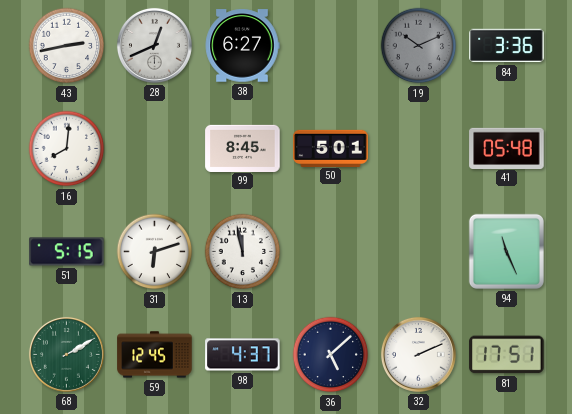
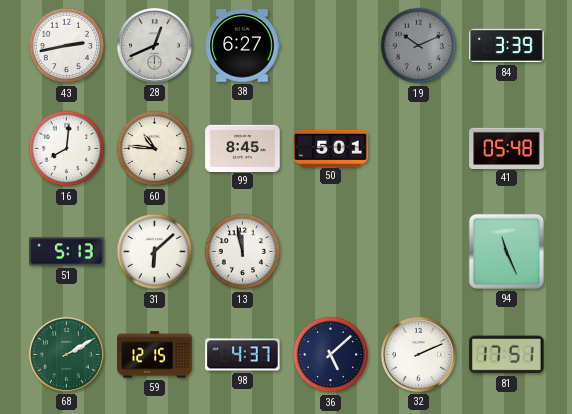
84: 3:36 -> 3:39 (507, 46)
60: none -> 10:46 (155, 149)
51: 5:15 -> 5:13 (67, 252)
31: 6:12 -> 6:08 (155, 252)
59: 12:45 -> 12:15 (155, 355)
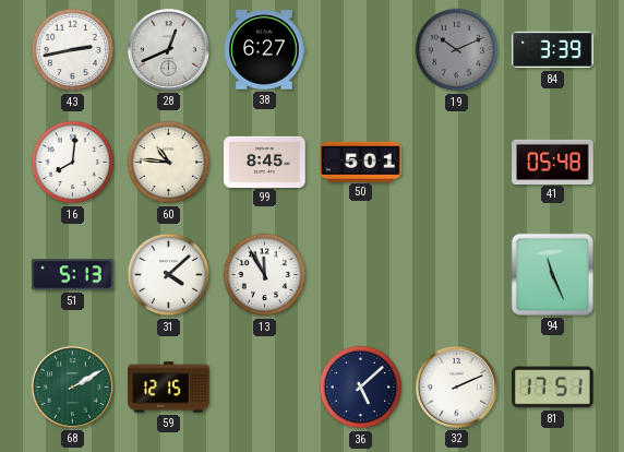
31: 6:08 -> 4:08 (169, 275)
13: 11:58 -> 11:55 (265, 275)
98: 4:37 -> none (243, 355)
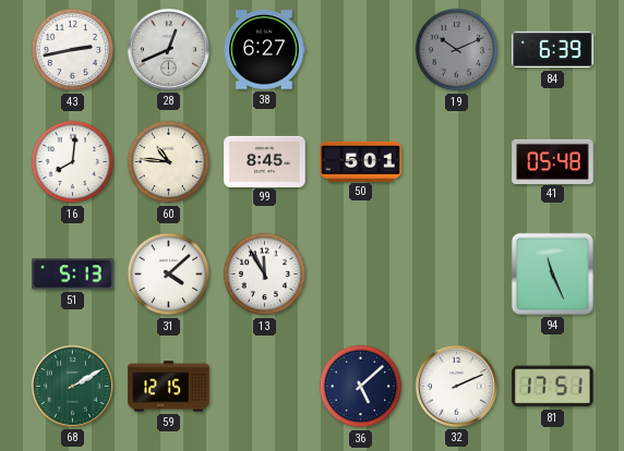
84: 3:39 -> 6:39 (553, 50)
